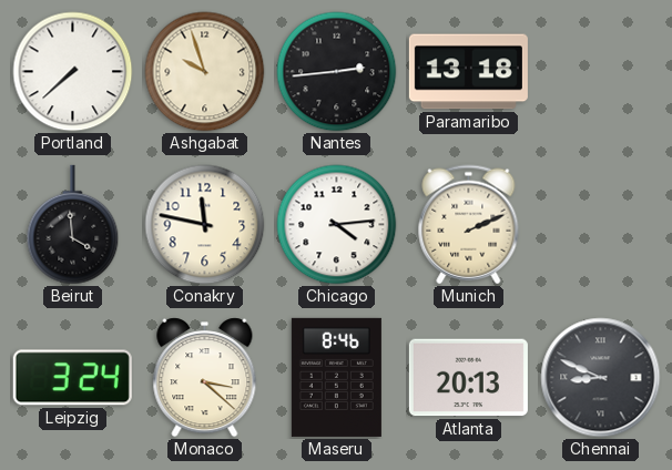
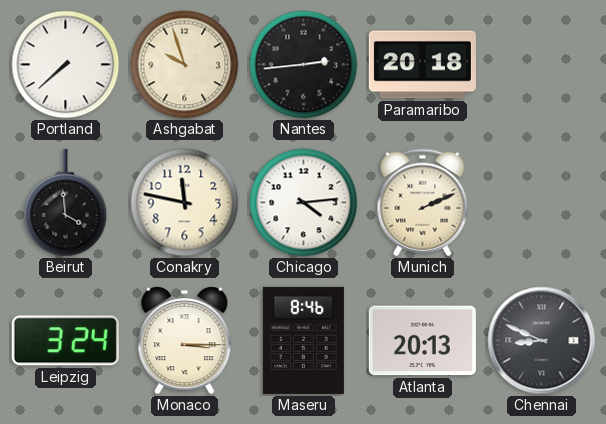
Paramaribo: 13:18 -> 20:18 (422, 65)
Monaco: 3:22 -> 3:15 (185, 341)
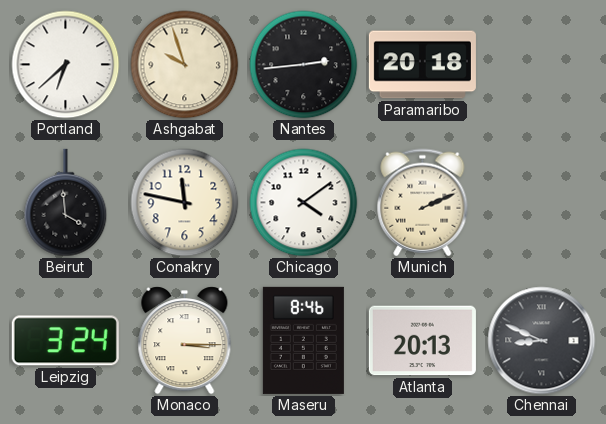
Portland: 7:38 -> 6:38 (66, 65)
Chicago: 4:14 -> 4:09 (304, 203)
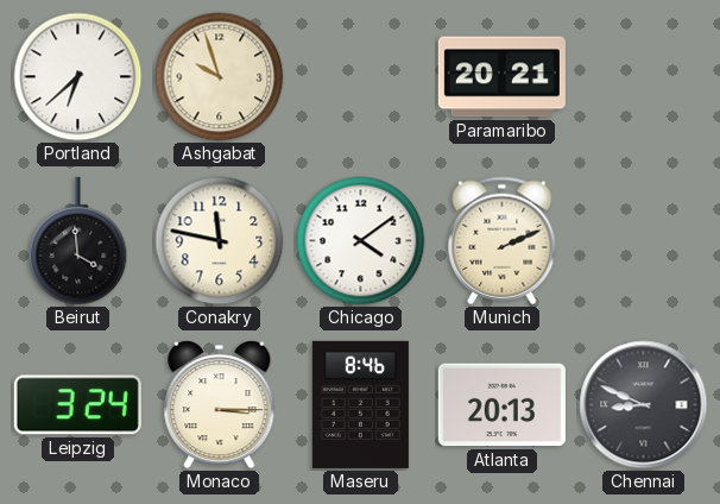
Nantes: 2:44 -> none (304, 65)
Paramaribo: 20:18 -> 20:21 (501, 77)
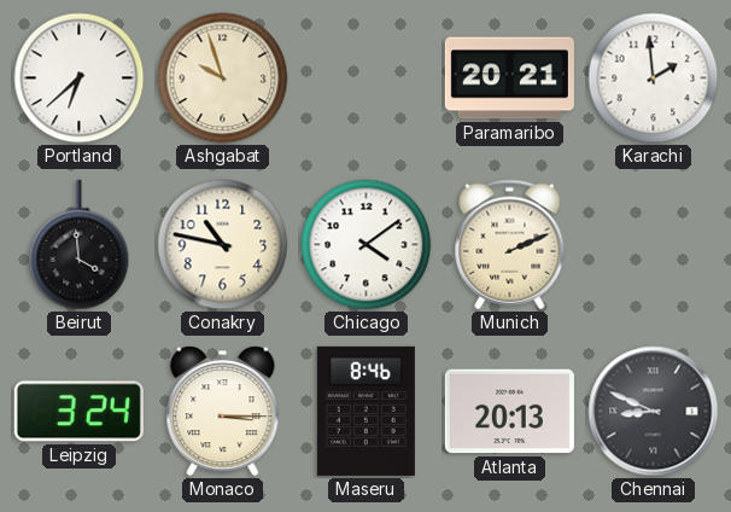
Karachi: none -> 1:59 (654, 78)
Conakry: 11:47 -> 10:47 (223, 245)
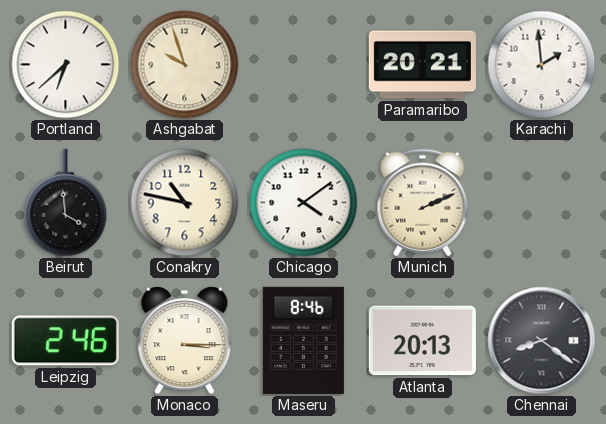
Leipzig: 3:24 -> 2:46 (65, 341)
Chennai: 8:49 -> 8:21 (542, 341)
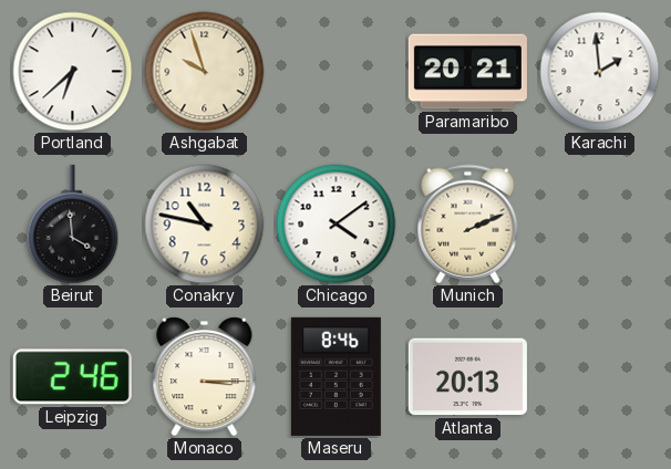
Chennai: 8:21 -> none (542, 341)
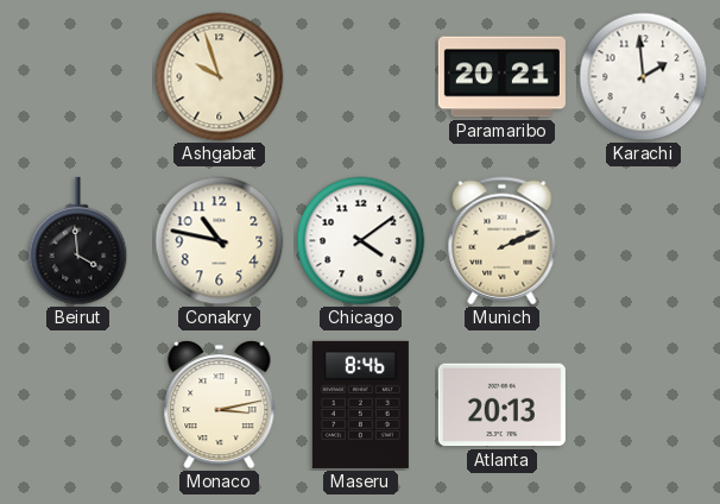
Portland: 6:38 -> none (73, 72)
Leipzig: 2:46 -> none (72, 377)
Monaco: 3:15 -> 3:13 (220, 405)
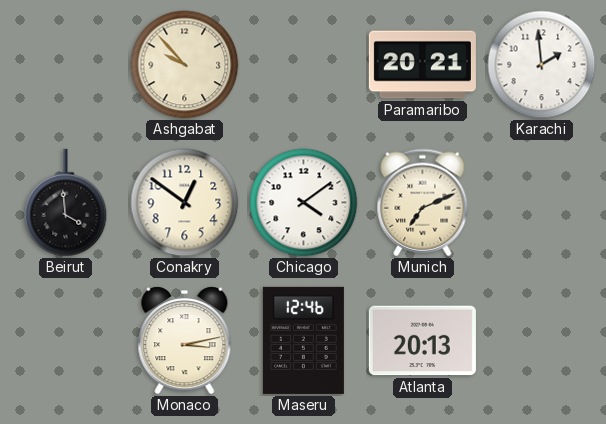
Ashgabat: 9:57 -> 9:53 (185, 65)
Conakry: 10:47 -> 12:51 (185, 203)
Munich: 2:11 -> 7:11 (423, 203)
Maseru: 8:46 -> 12:46 (303, 340)
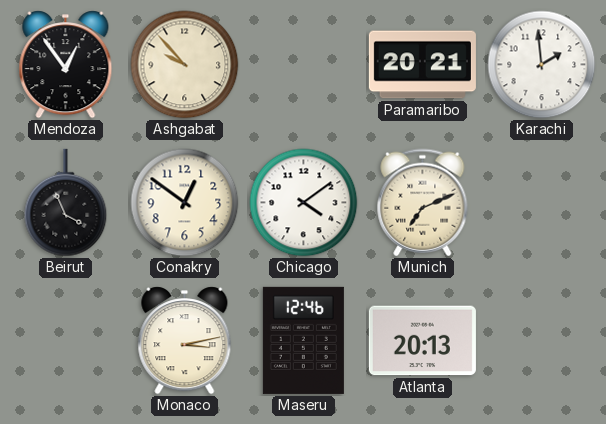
Mendoza: none -> 12:54 (66, 65)
Beirut: 3:59 -> 3:56 (66, 203)
